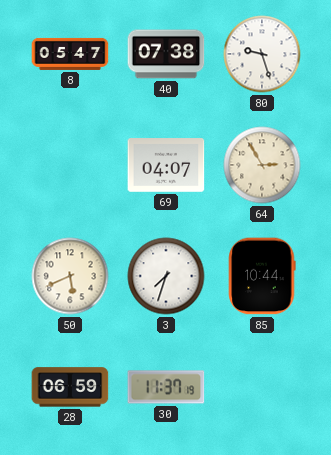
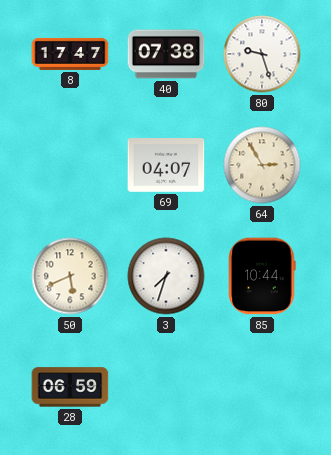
8: 05:47 -> 17:47 (70, 54)
30: 11:37 -> none (166, 387)
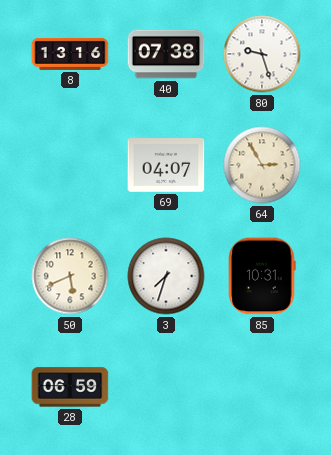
8: 17:47 -> 13:16 (70, 54)
85: 10:44 -> 10:31 (262, 276)
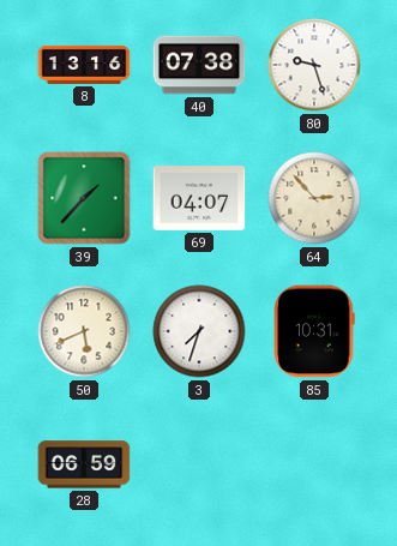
39: none -> 1:37 (84, 198)
64: 2:55 -> 2:53 (314, 198)
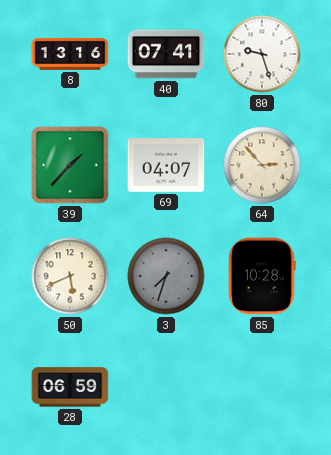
40: 07:38 -> 07:41 (166, 54)
3 dial: white -> grey (166, 276)
85: 10:31 -> 10:28 (262, 276)
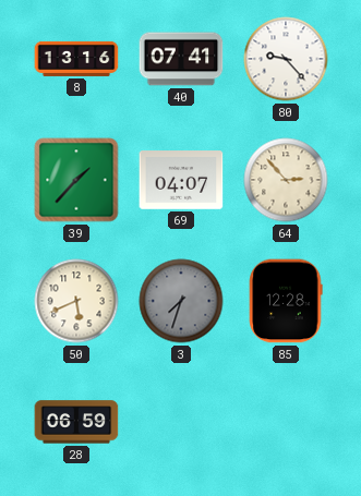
80: 9:27 -> 9:23 (286, 59)
85: 10:28 -> 12:28 (286, 301)
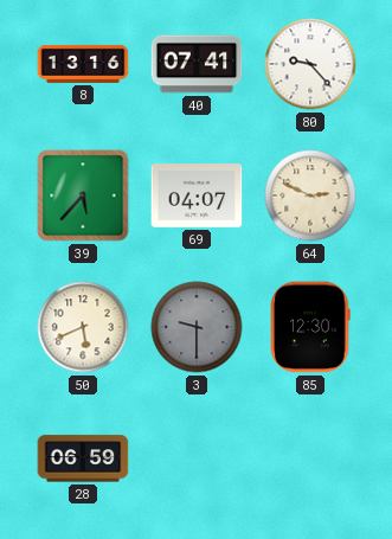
39: 1:37 -> 5:37 (83, 195)
64: 2:53 -> 2:49 (310, 195)
3: 7:33 -> 9:30 (197, 327)
85: 12:28 -> 12:30 (310, 327)
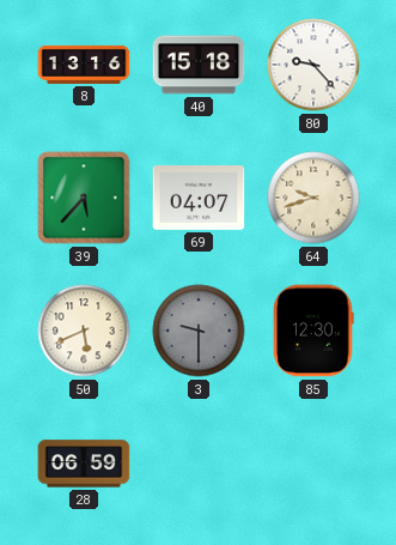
40: 07:41 -> 15:18 (199, 65)
64: 2:49 -> 9:42 (313, 198)
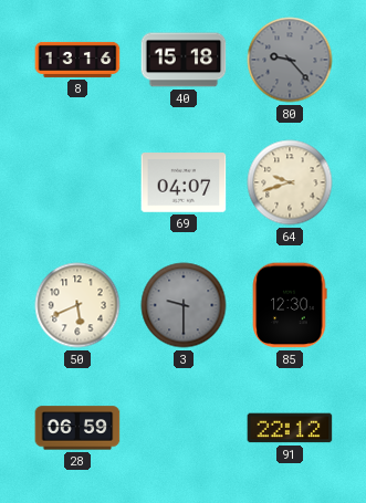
80 dial: white -> grey (290, 60)
39: 5:37 -> none (84, 198)
91: none -> 22:12 (290, 428)
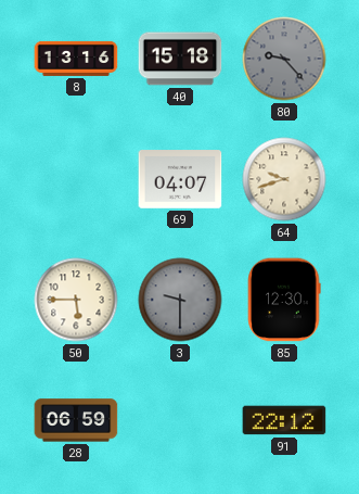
50: 5:41 -> 5:45 (76, 300)
